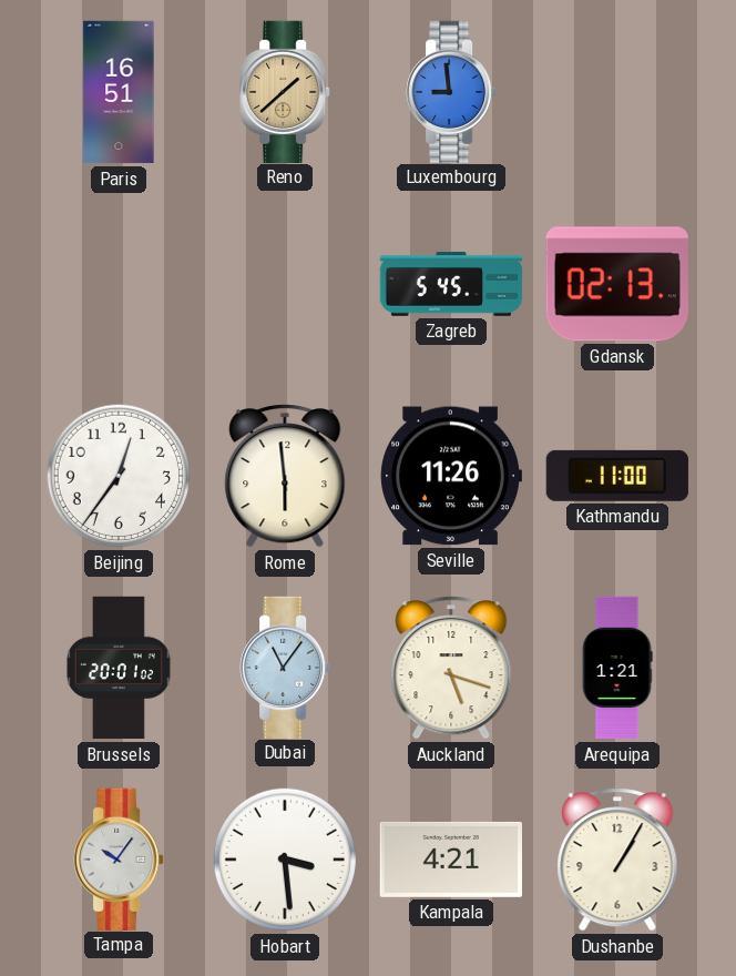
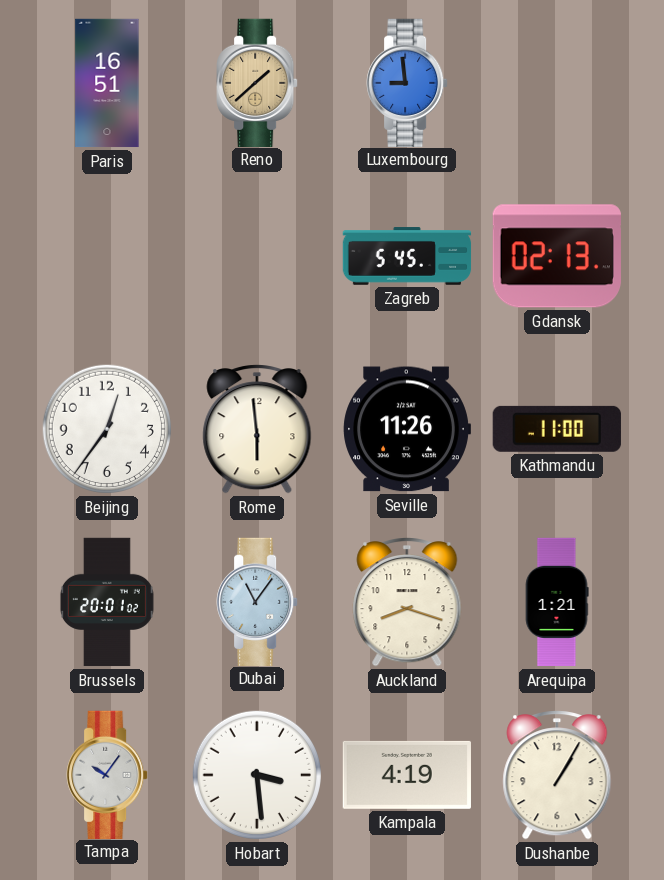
Auckland: 5:18 -> 8:18 (407, 602)
Kampala: 4:21 -> 4:19 (407, 775)
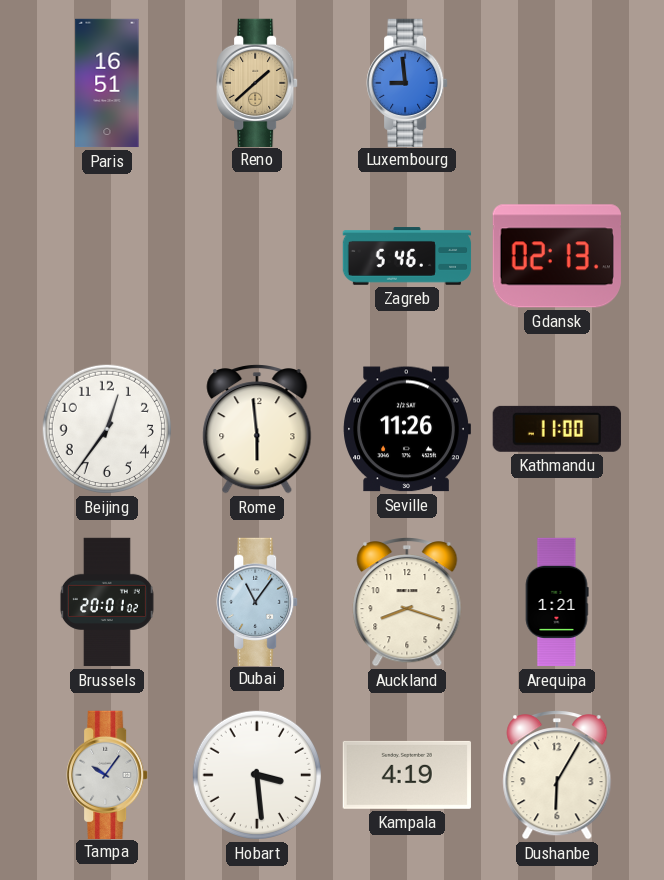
Zagreb: 5:45 -> 5:46 (407, 256)
Dushanbe: 1:05 -> 6:05 (557, 775)
